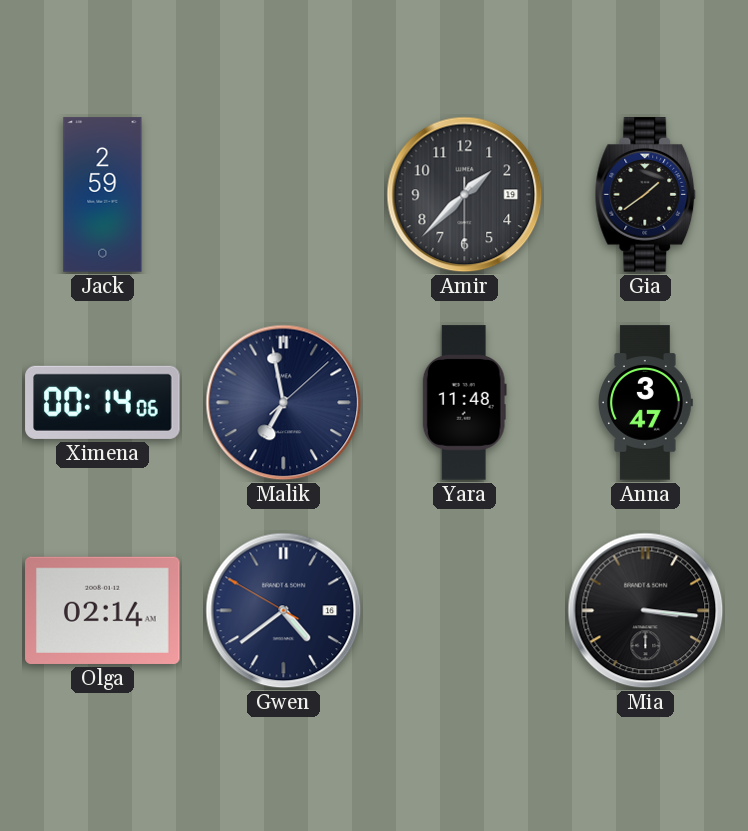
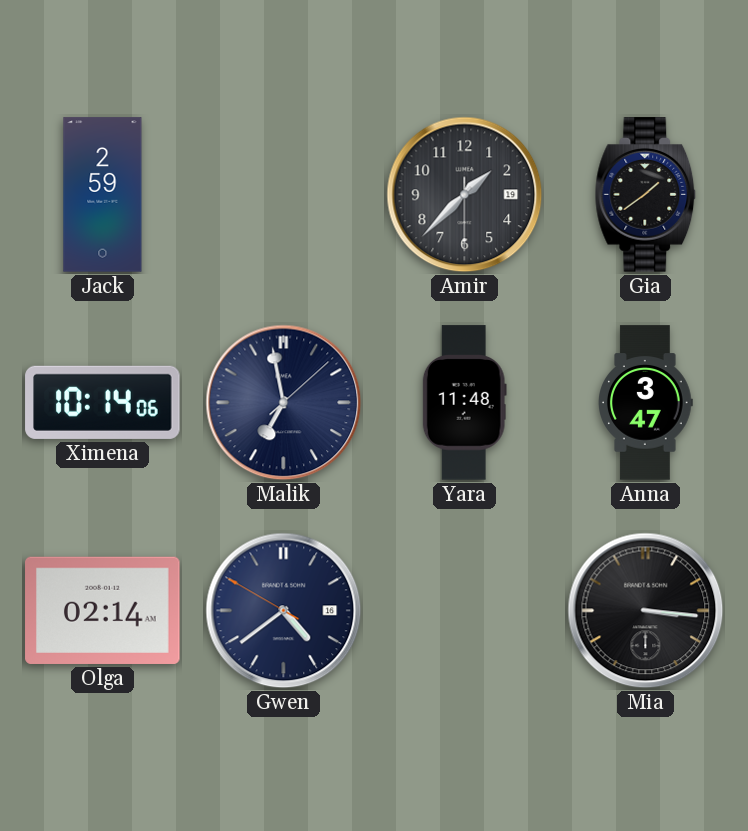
Ximena: 00:14 -> 10:14 (103, 402)
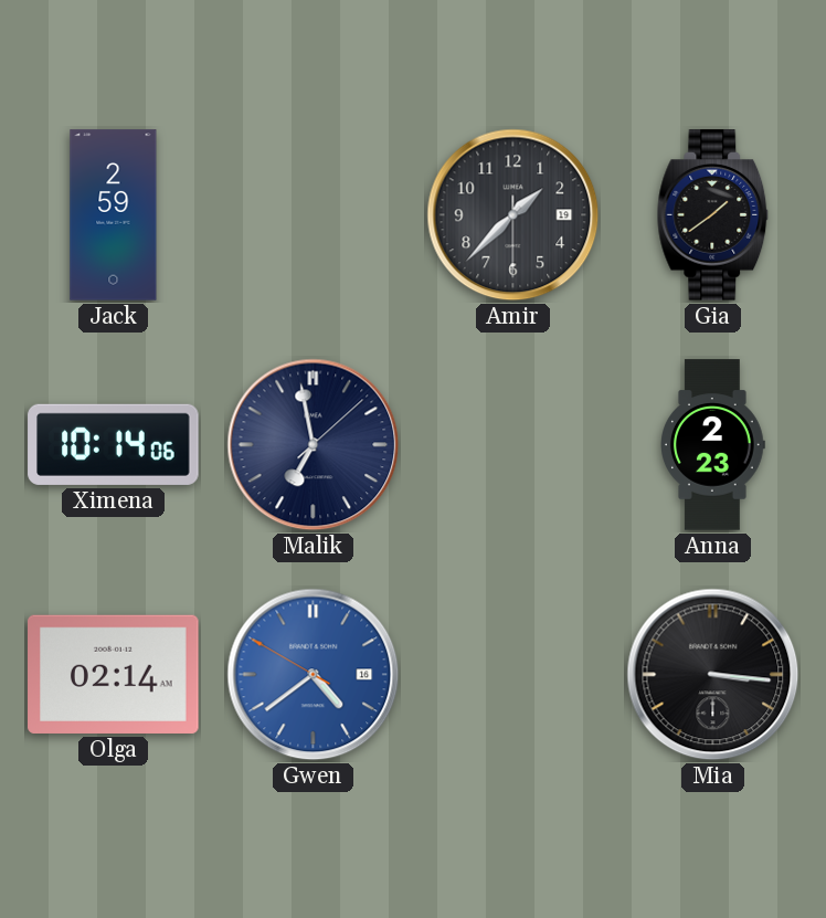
Yara: 11:48 -> none (464, 403)
Anna: 3:47 -> 2:23 (713, 445)
Gwen dial: navy -> blue (314, 675)
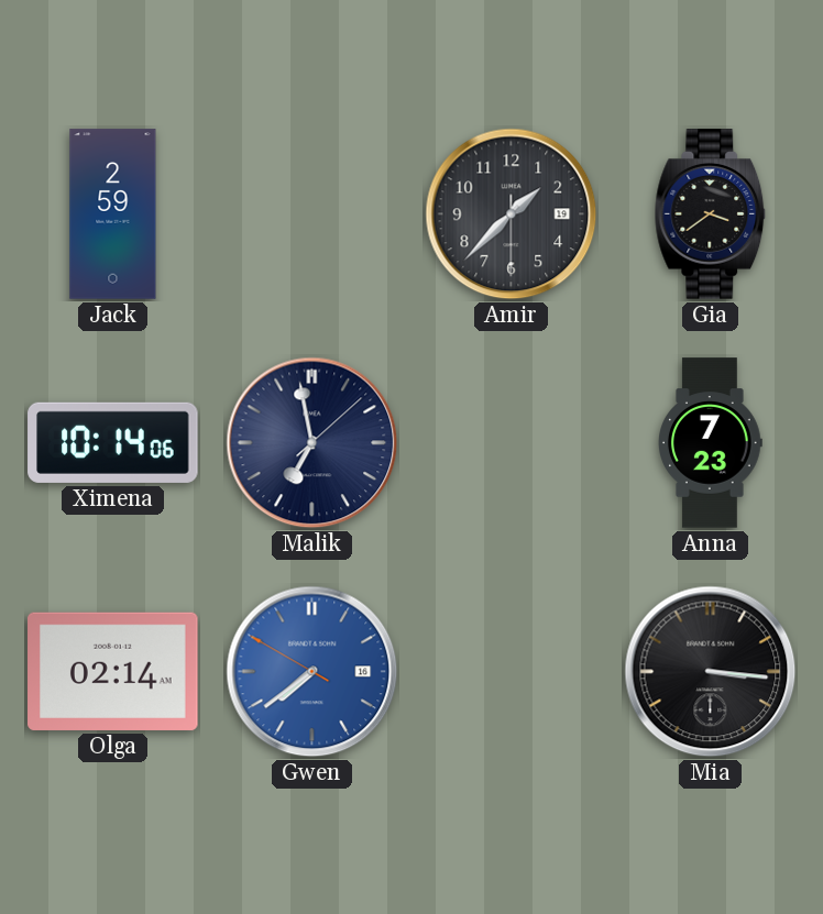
Gia: 1:39 -> 3:39 (711, 214)
Anna: 2:23 -> 7:23 (711, 443)
Gwen: 4:38 -> 7:38 (312, 672)
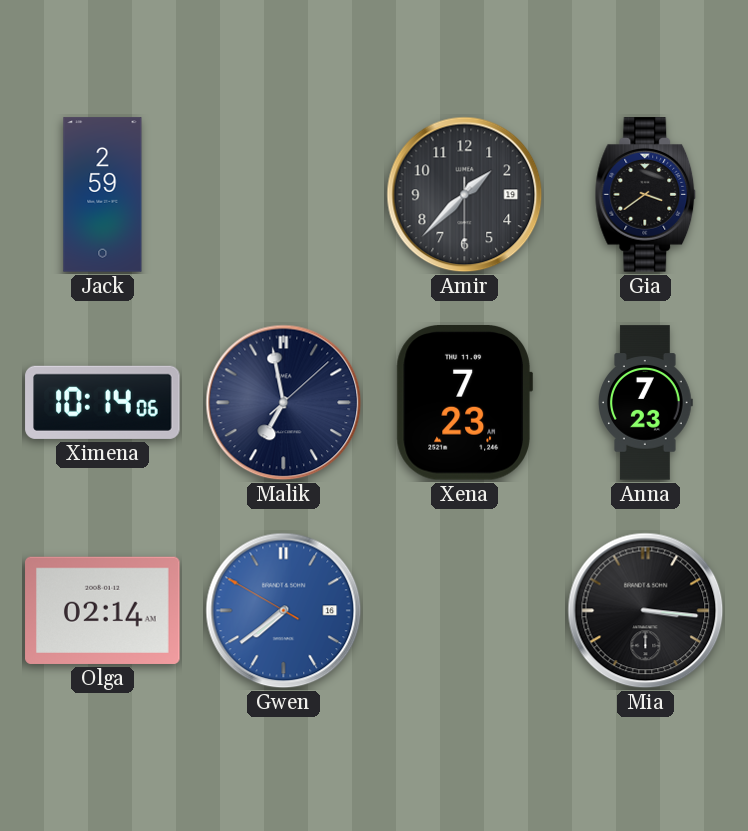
Xena: none -> 7:23 (464, 403)
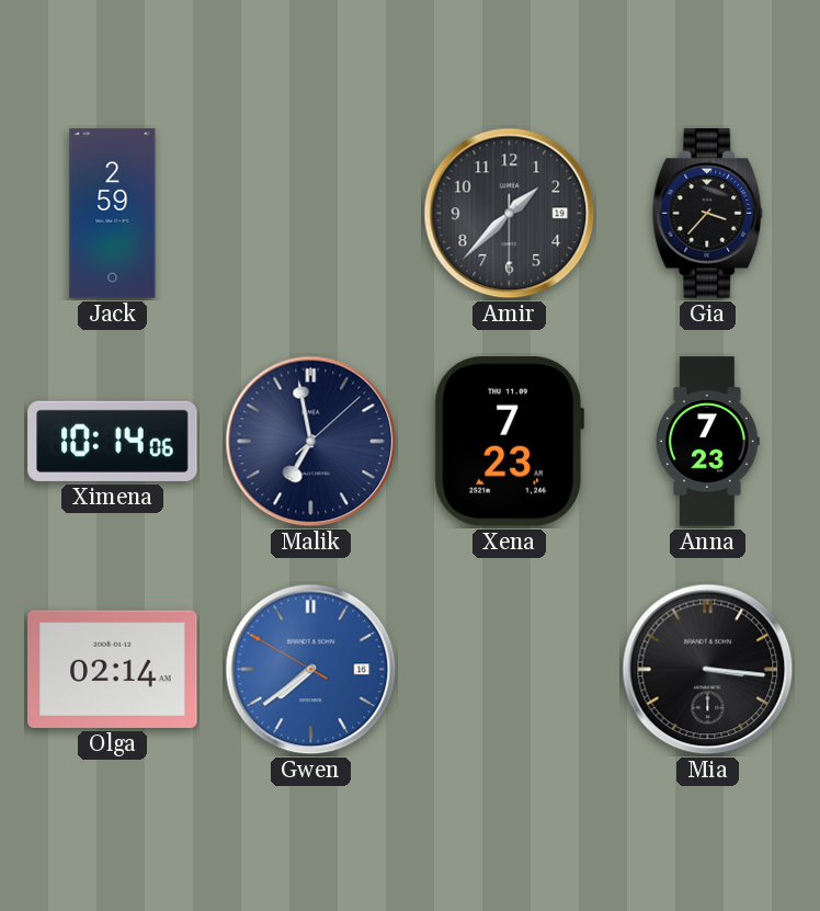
Gia: 3:39 -> 3:37 (708, 214)
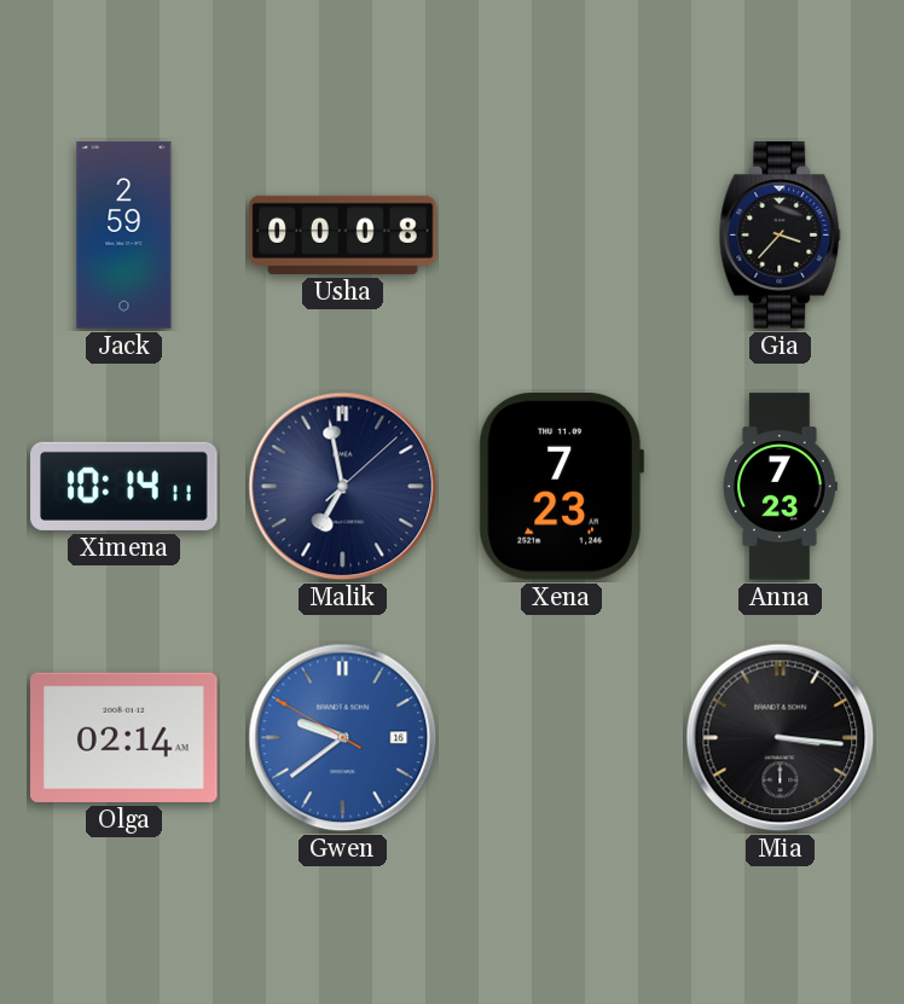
Usha: none -> 00:08 (343, 234)
Amir: 1:37 -> none (510, 214)
Ximena: 10:14:06 -> 10:14:11 (124, 486)
Gwen: 7:38 -> 9:38 (343, 738)
